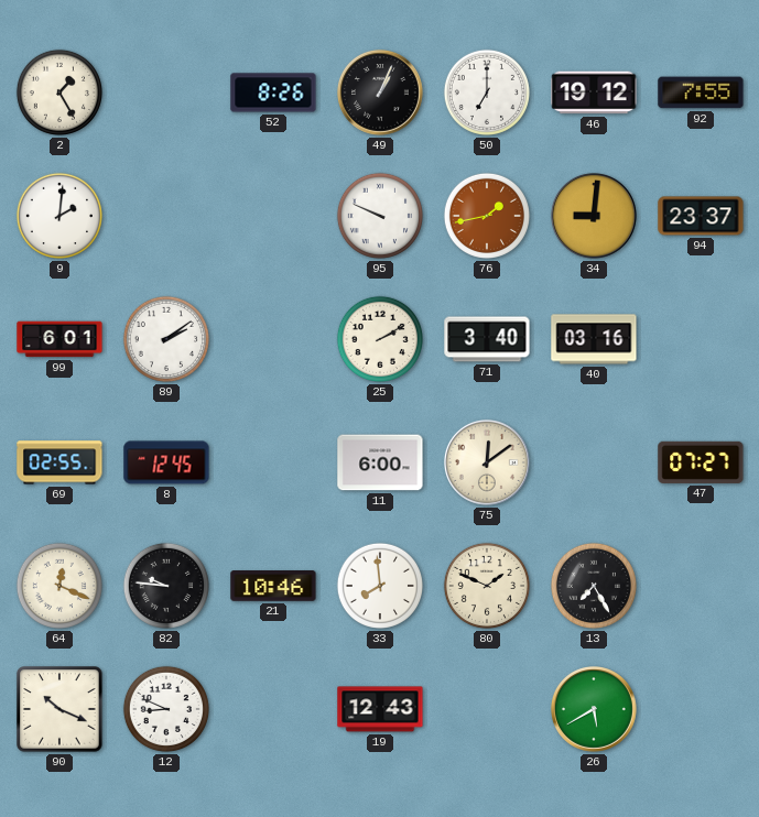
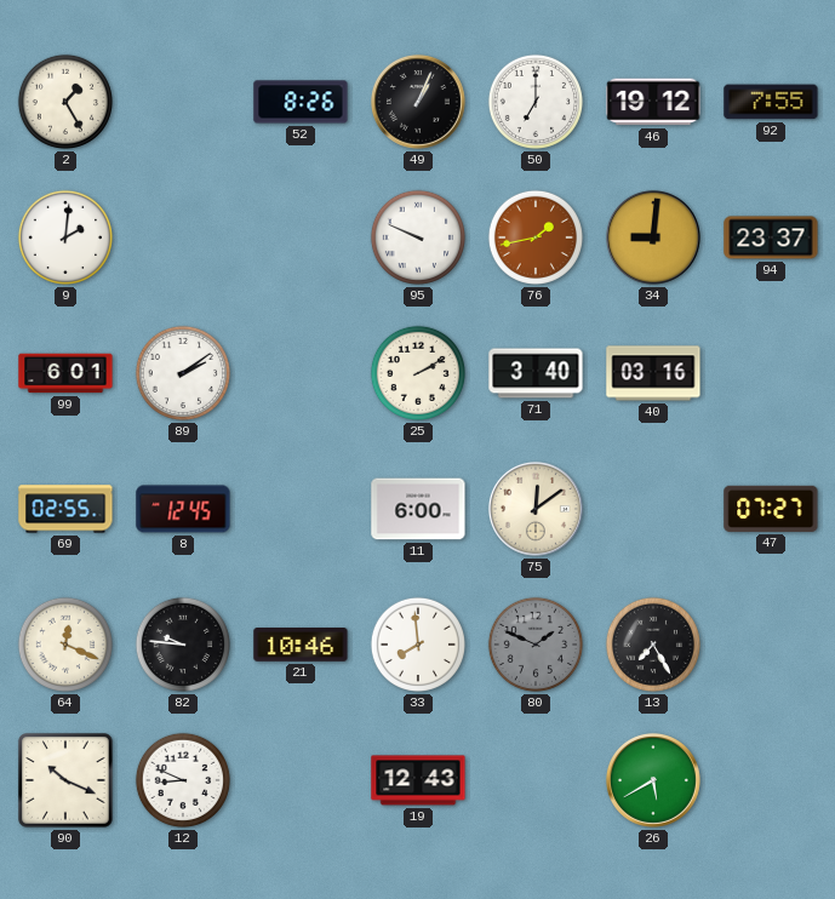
80 dial: cream -> grey (536, 645)
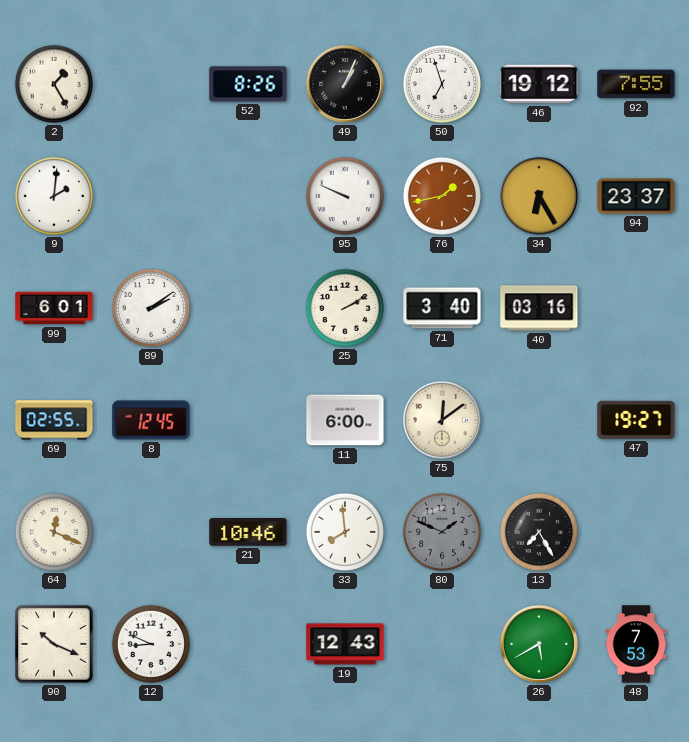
50: 7:00 -> 6:57 (442, 84)
34: 9:01 -> 6:25 (539, 196)
47: 07:27 -> 19:27 (636, 420)
82: 9:46 -> none (183, 645)
48: none -> 7:53 (636, 644)
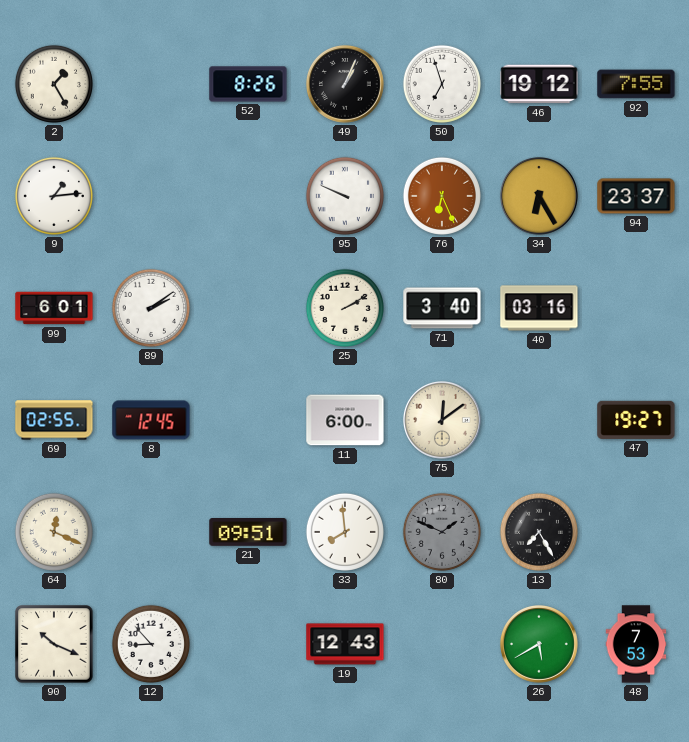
9: 2:01 -> 1:14 (54, 196)
76: 1:43 -> 6:26 (442, 196)
21: 10:46 -> 09:51 (248, 532)
12: 8:49 -> 8:53 (151, 644)
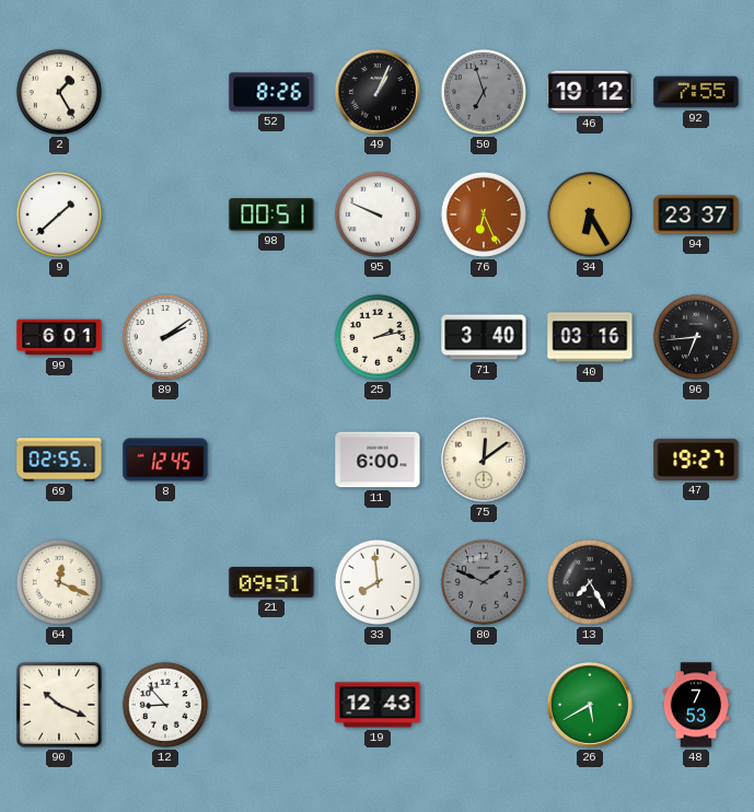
50 dial: white -> grey (484, 92)
9: 1:14 -> 1:38 (59, 214)
98: none -> 00:51 (271, 214)
25: 2:10 -> 2:13 (378, 337)
96: none -> 6:44 (696, 337)
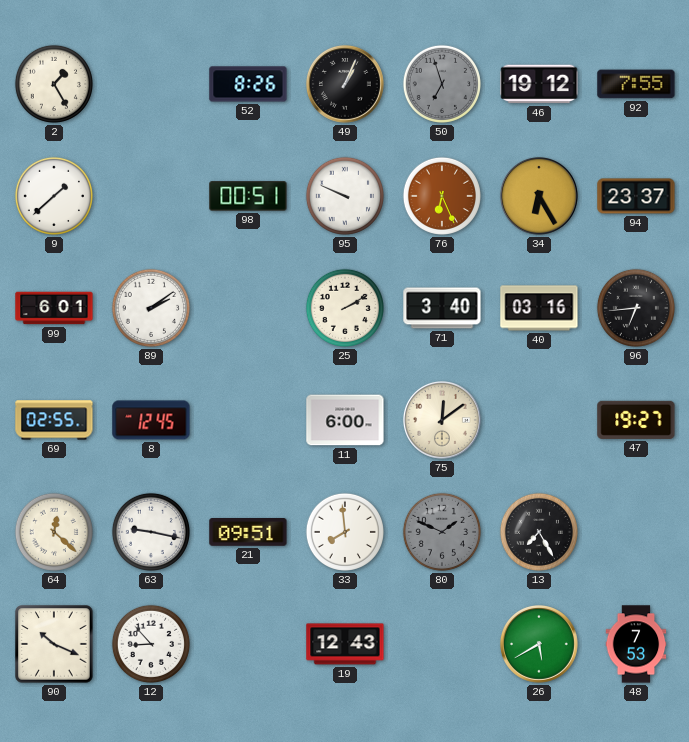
25: 2:13 -> 2:10 (345, 308)
64: 12:19 -> 12:22 (54, 532)
63: none -> 9:17 (151, 532)
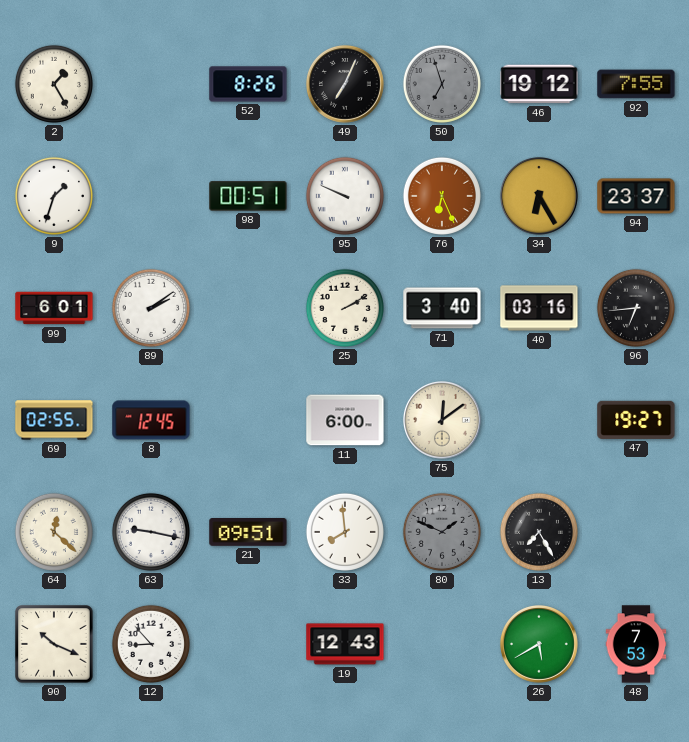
49: 1:04 -> 7:04 (345, 84)
9: 1:38 -> 1:33 (54, 196)
